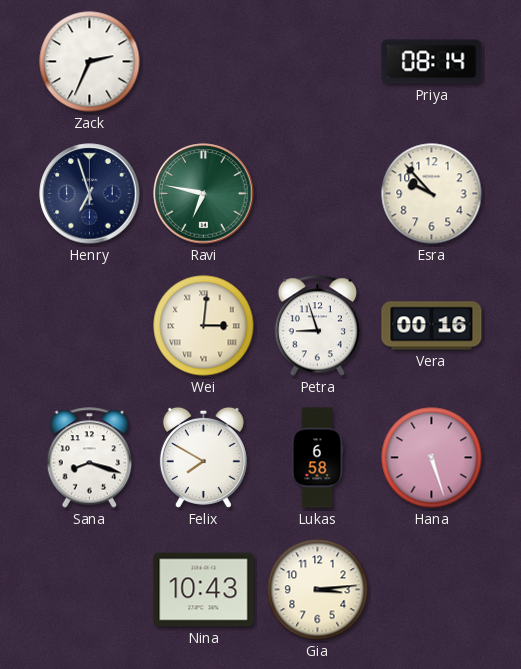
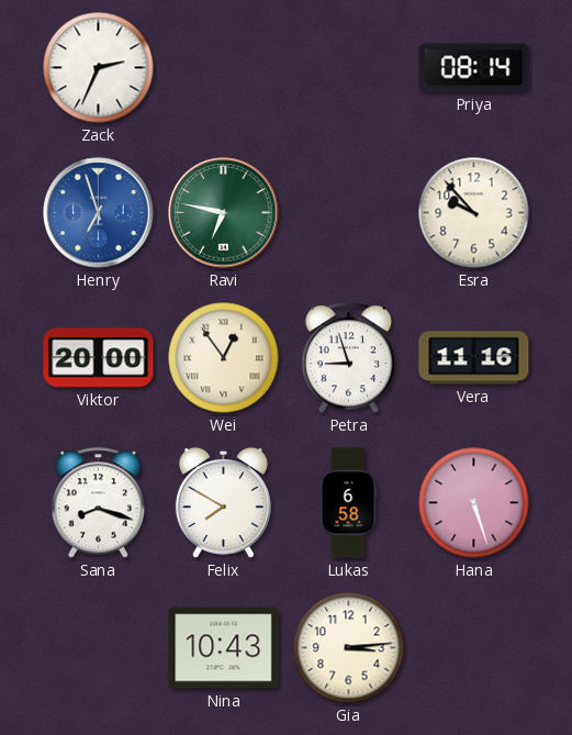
Henry dial: navy -> blue (99, 213)
Viktor: none -> 20:00 (99, 358)
Wei: 3:01 -> 12:54 (224, 358)
Vera: 00:16 -> 11:16 (474, 358)
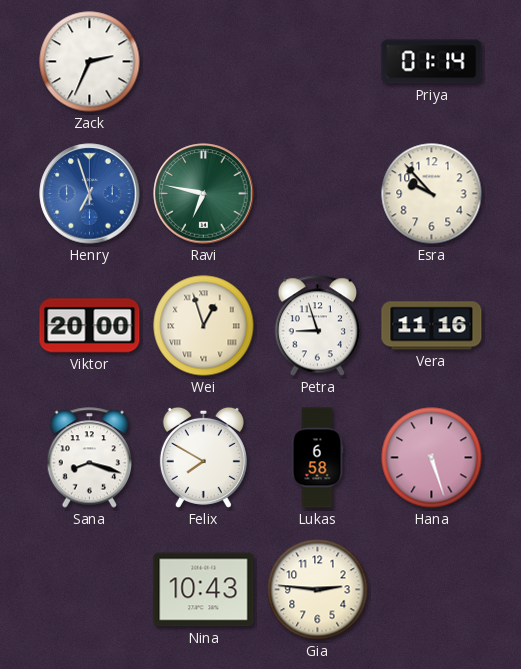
Priya: 08:14 -> 01:14 (432, 62)
Wei: 12:54 -> 12:57 (204, 326)
Gia: 3:14 -> 2:46 (318, 590)
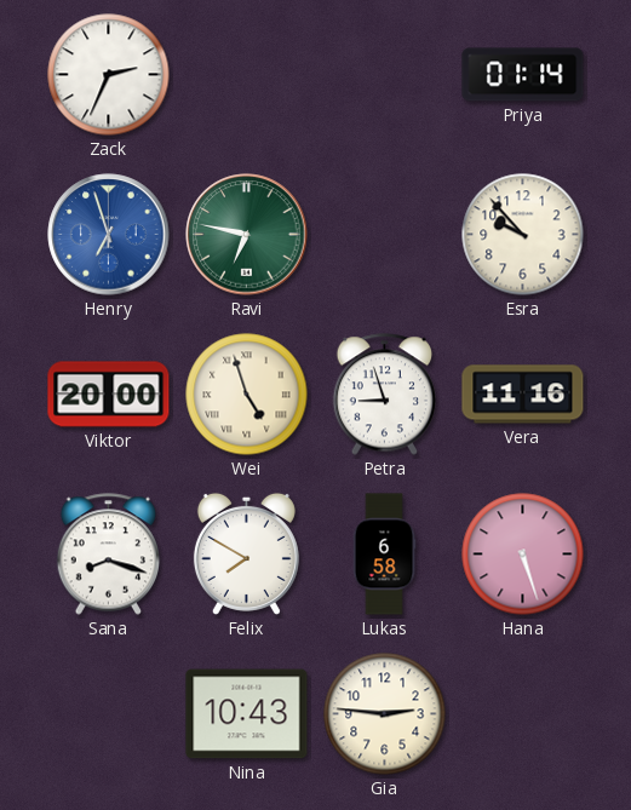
Wei: 12:57 -> 4:57 (247, 395)
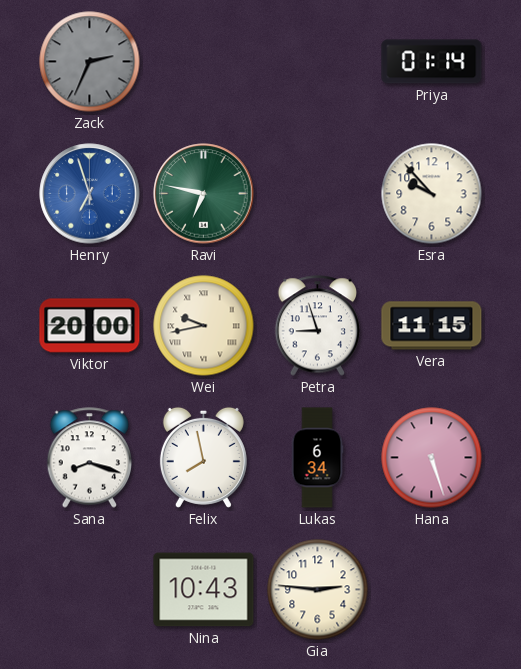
Zack dial: white -> grey (90, 62)
Wei: 4:57 -> 9:43 (204, 326)
Vera: 11:16 -> 11:15 (432, 326)
Felix: 7:50 -> 7:58 (203, 457)
Lukas: 6:58 -> 6:34 (317, 458)
